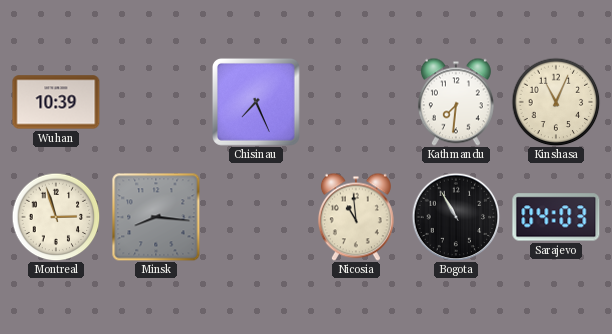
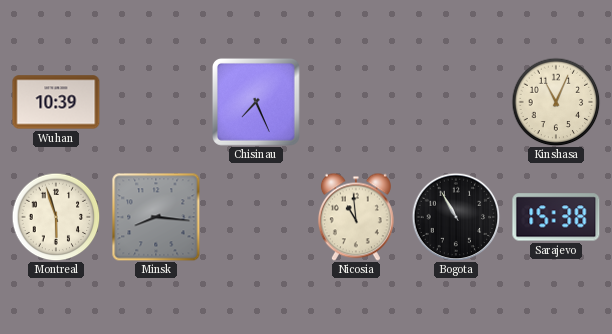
Kathmandu: 7:31 -> none (456, 102)
Montreal: 2:57 -> 5:57 (56, 217)
Sarajevo: 04:03 -> 15:38 (556, 217)
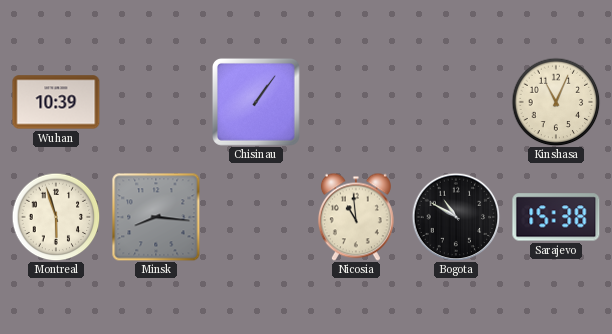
Chisinau: 7:26 -> 1:06 (256, 102)
Bogota: 10:55 -> 10:50 (456, 217)
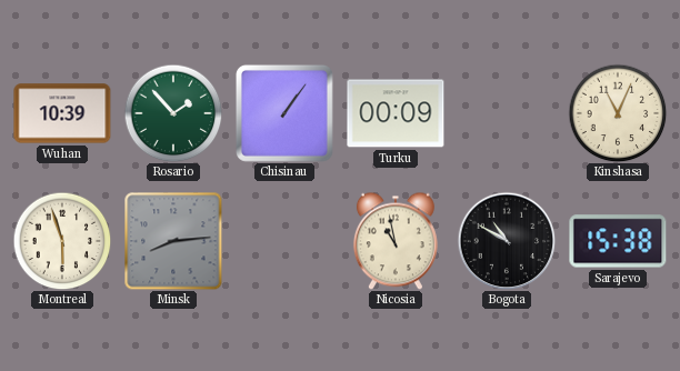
Rosario: none -> 1:53 (173, 113)
Turku: none -> 00:09 (396, 113)
Minsk: 8:16 -> 8:14 (173, 241)
Nicosia: 10:59 -> 10:58 (396, 241)
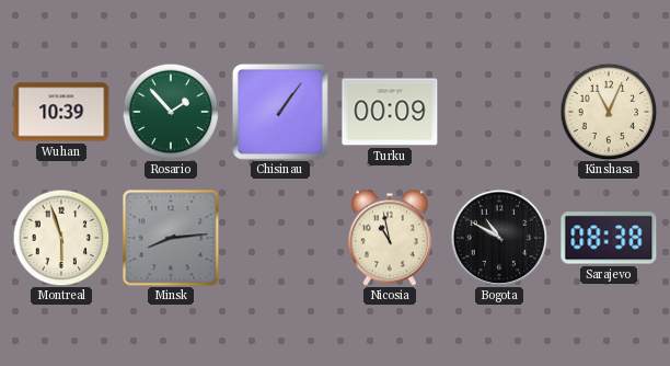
Sarajevo: 15:38 -> 08:38 (609, 238)
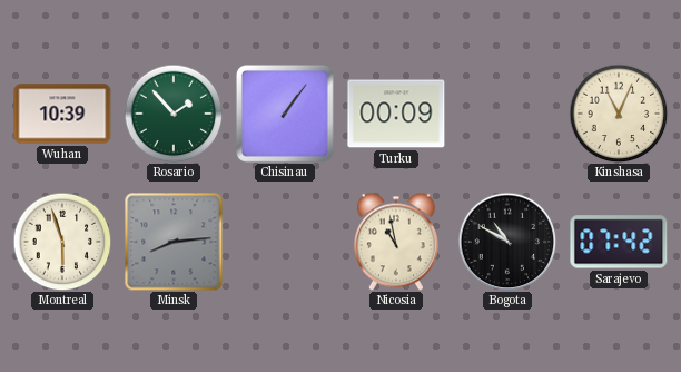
Sarajevo: 08:38 -> 07:42 (619, 242)
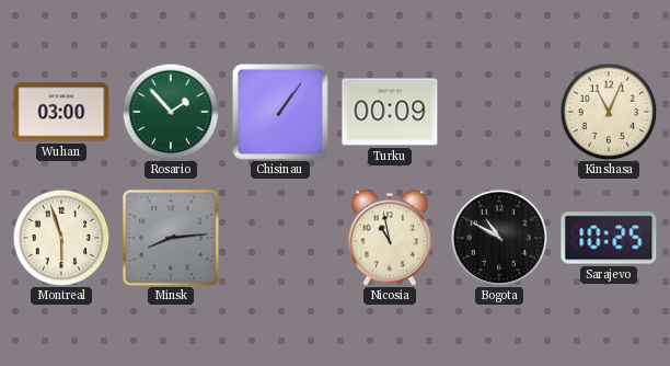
Wuhan: 10:39 -> 03:00 (61, 112)
Sarajevo: 07:42 -> 10:25 (609, 238)
